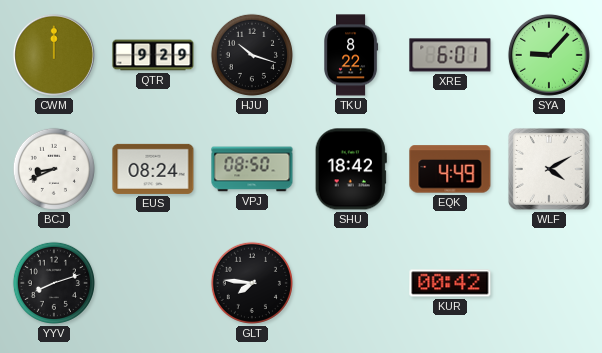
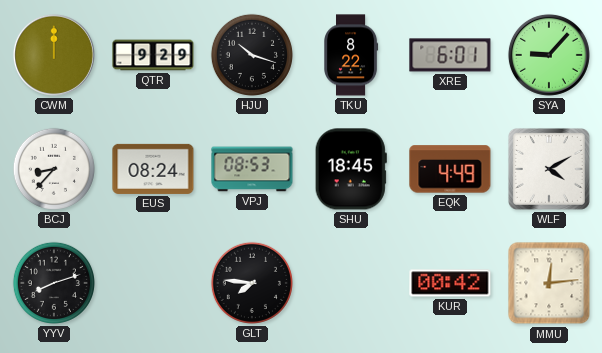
BCJ: 8:41 -> 8:37 (54, 169)
VPJ: 08:50 -> 08:53 (252, 169)
SHU: 18:42 -> 18:45 (351, 169)
MMU: none -> 12:14 (549, 283)
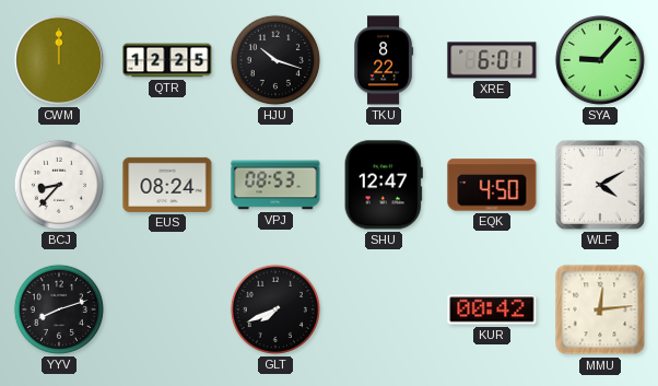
QTR: 9:29 -> 12:25 (167, 60)
SHU: 18:45 -> 12:47 (384, 185)
EQK: 4:49 -> 4:50 (492, 185)
GLT: 7:46 -> 7:41 (275, 309)
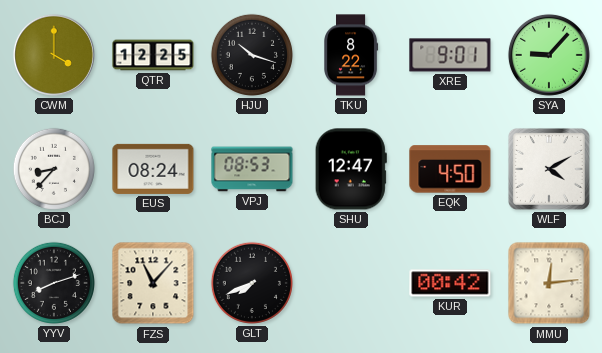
CWM: 12:00 -> 4:00 (54, 55)
XRE: 6:01 -> 9:01 (450, 55)
FZS: none -> 11:07 (153, 283)
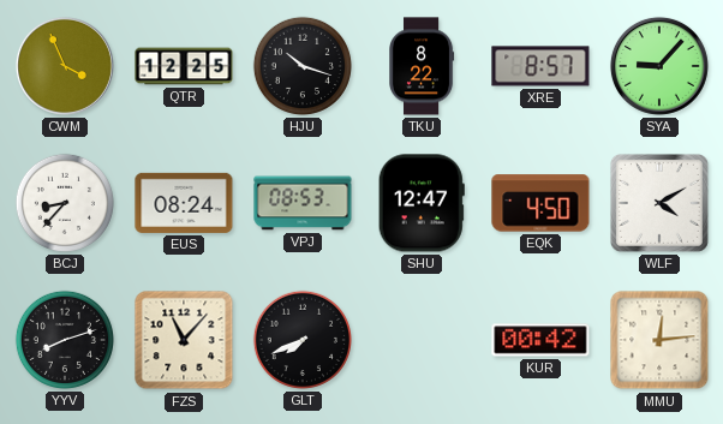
CWM: 4:00 -> 3:56 (65, 66)
XRE: 9:01 -> 8:57 (540, 66)
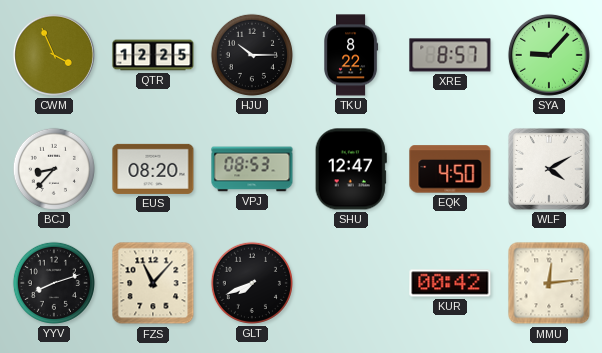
HJU: 10:18 -> 10:15 (252, 55)
EUS: 08:24 -> 08:20 (153, 169)
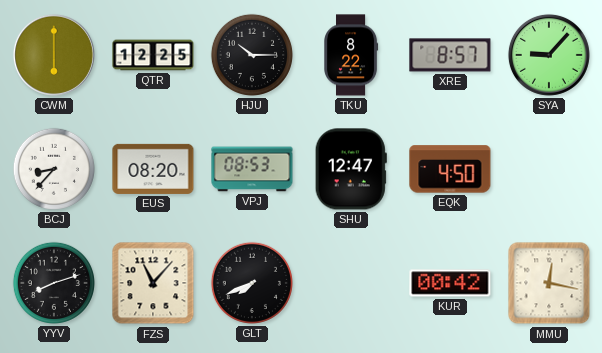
CWM: 3:56 -> 6:00 (54, 55)
WLF: 4:10 -> none (549, 169)
MMU: 12:14 -> 12:17 (549, 283)
